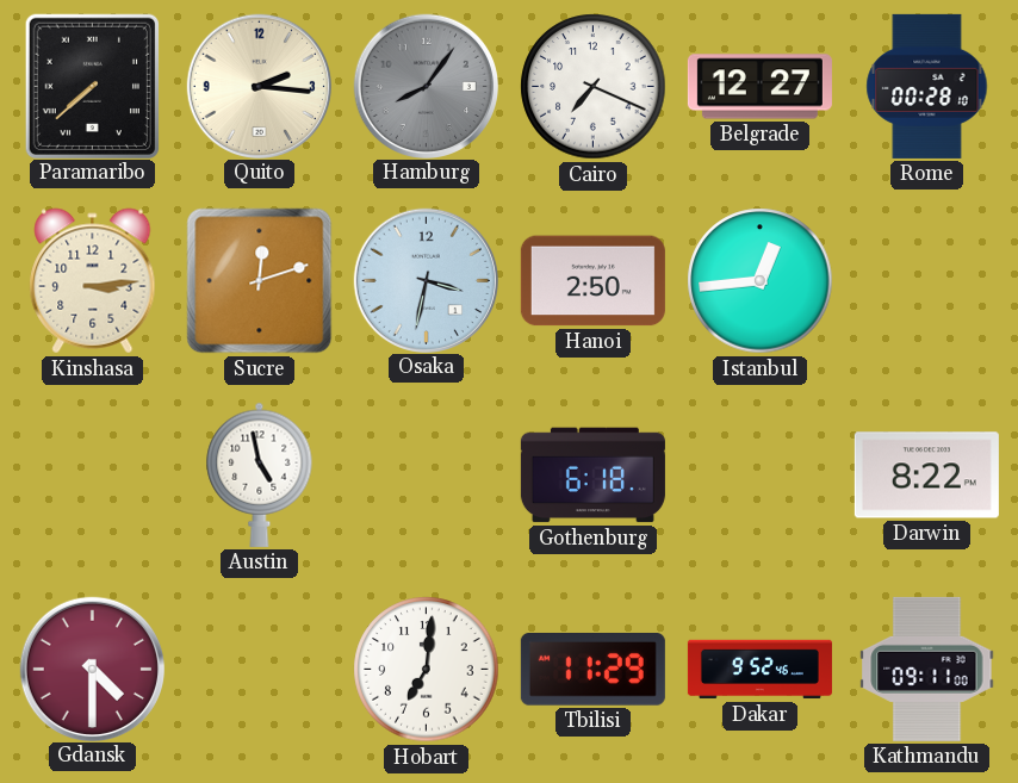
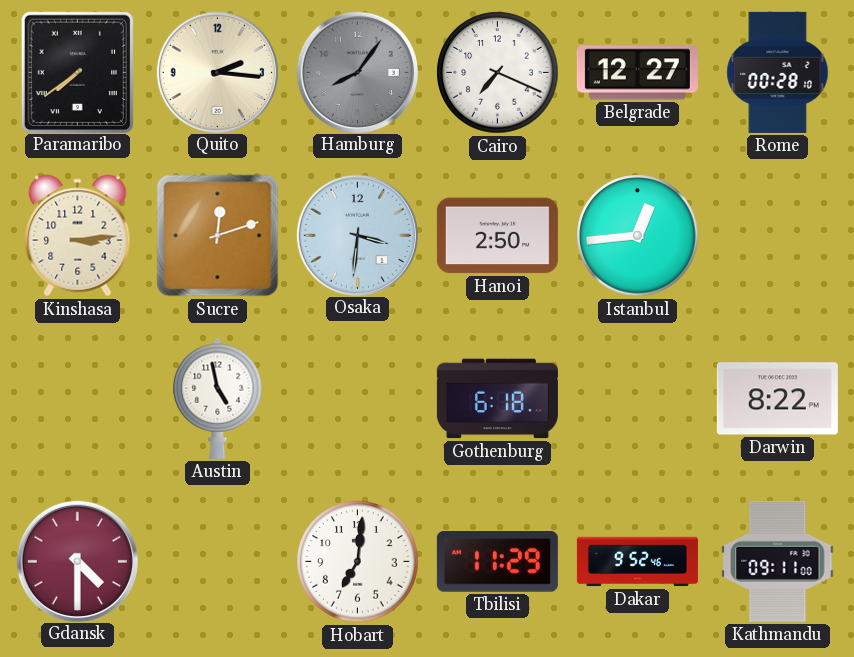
Paramaribo: 7:38 -> 7:39 (77, 72)
Osaka: 3:32 -> 3:31 (357, 235)
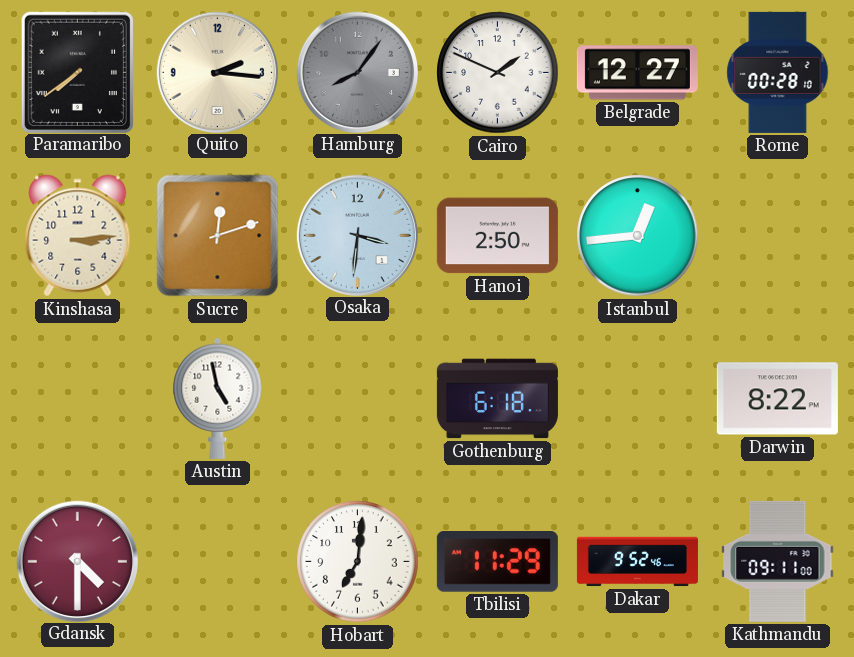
Cairo: 7:19 -> 1:49 (498, 73)
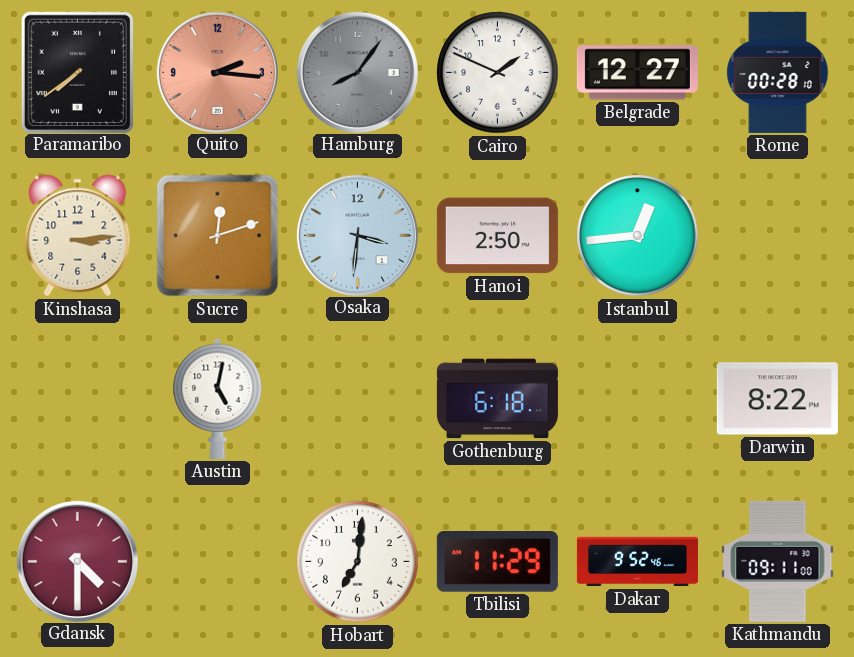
Quito dial: cream -> salmon (217, 72)
Austin: 4:58 -> 5:02 (218, 398)
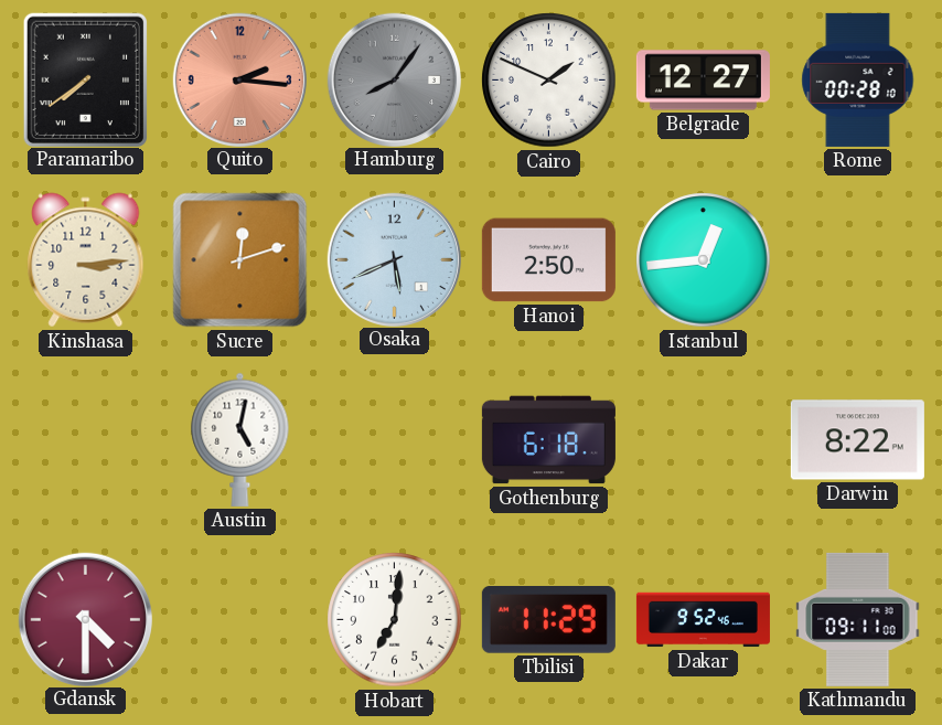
Osaka: 3:31 -> 5:41 (394, 259)
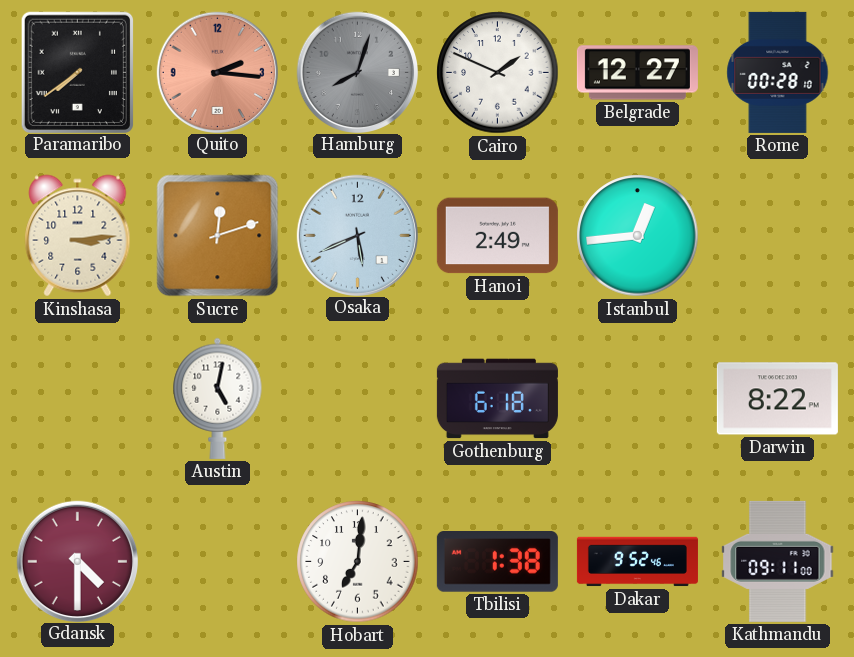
Hamburg: 8:06 -> 8:03 (357, 72)
Hanoi: 2:50 -> 2:49 (497, 236)
Tbilisi: 11:29 -> 1:38 (497, 562)
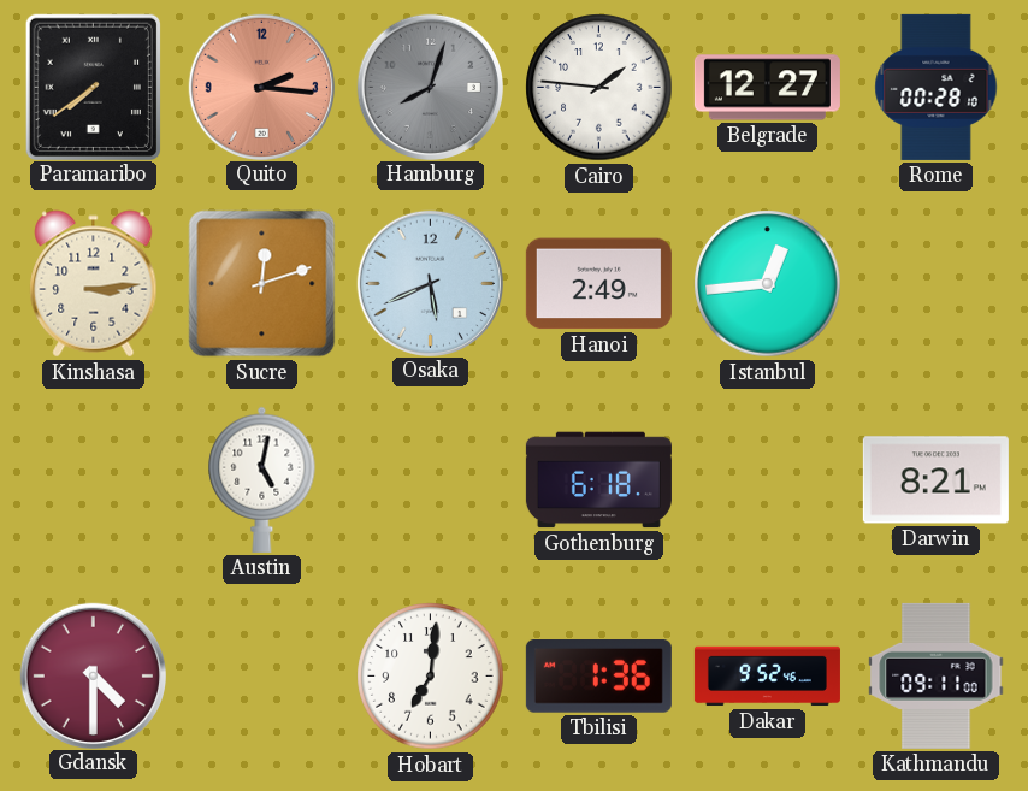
Cairo: 1:49 -> 1:46 (599, 88)
Darwin: 8:22 -> 8:21 (935, 480)
Tbilisi: 1:38 -> 1:36 (598, 677)
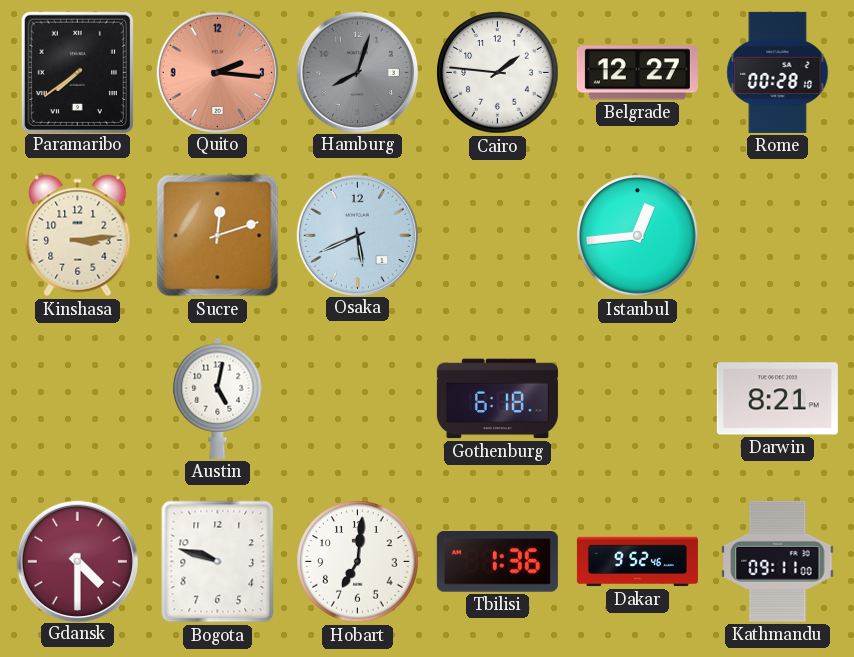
Hanoi: 2:49 -> none (598, 284)
Bogota: none -> 9:48 (218, 562)
